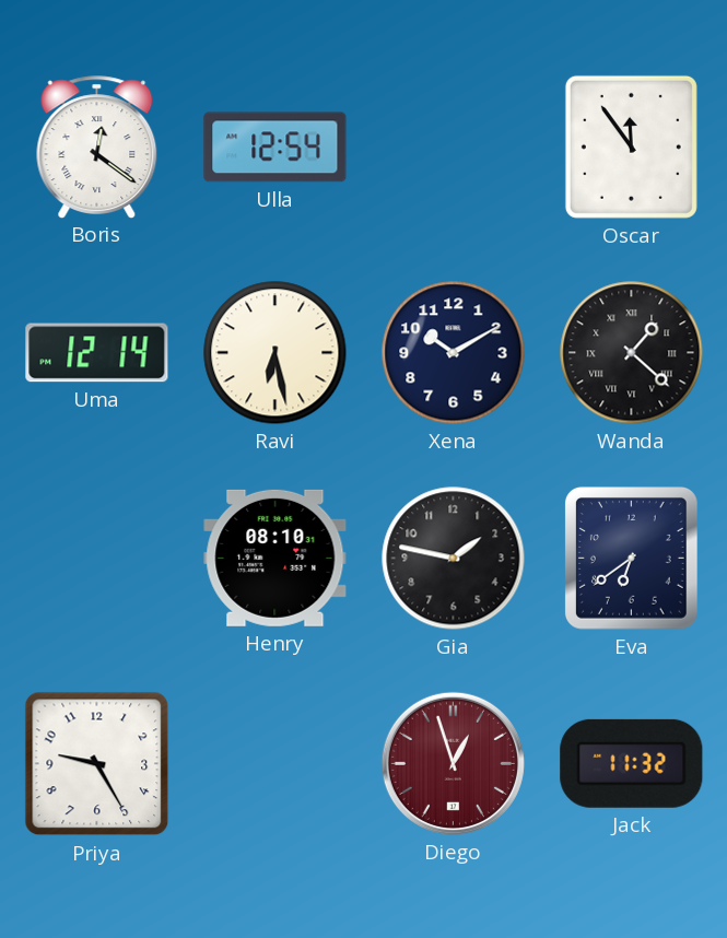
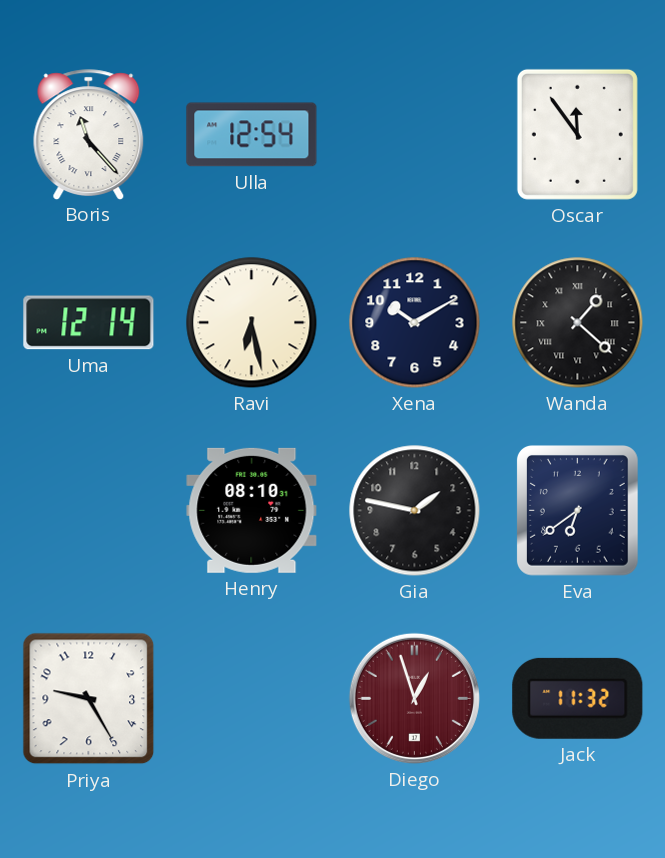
Boris: 12:21 -> 11:23 (89, 134)
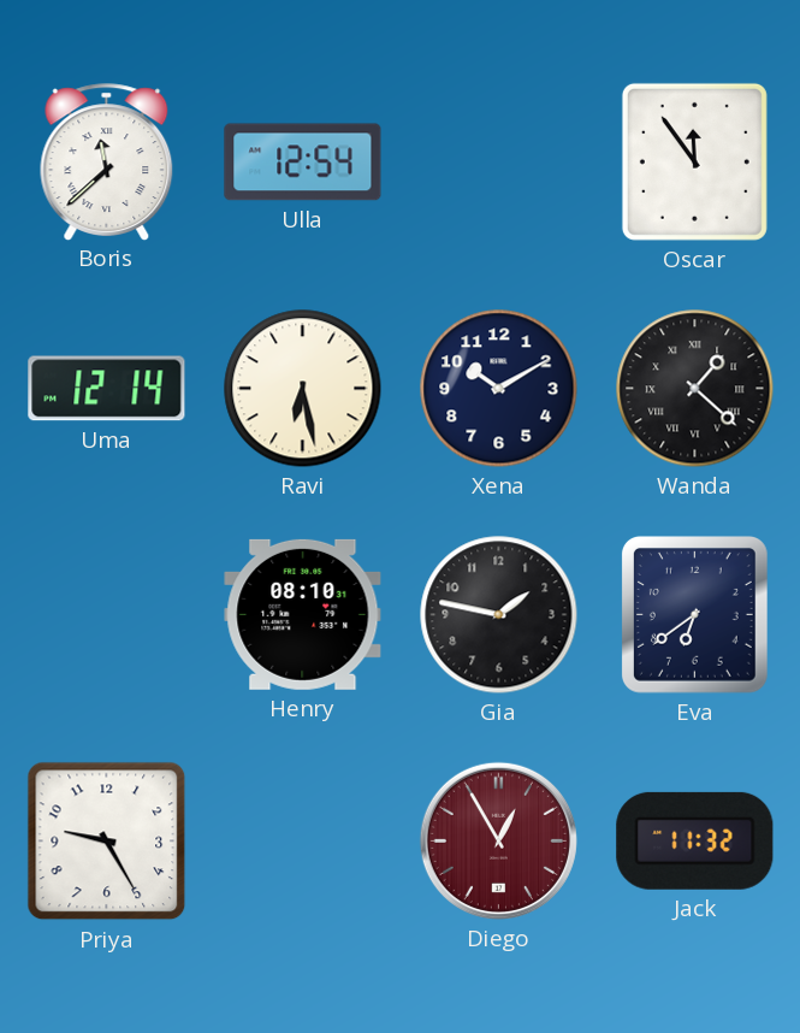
Boris: 11:23 -> 11:38 (107, 161)
Diego: 12:57 -> 12:55 (498, 840)
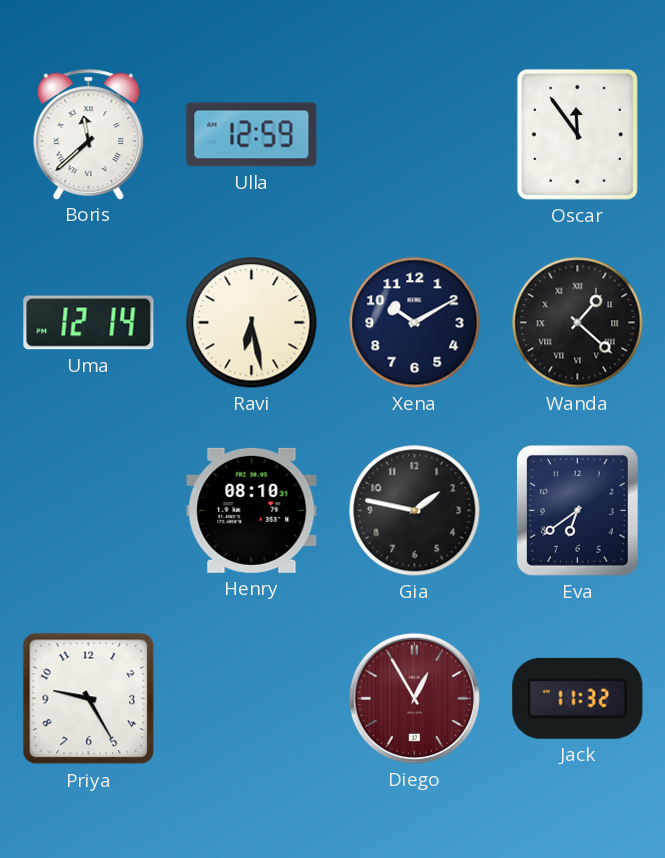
Ulla: 12:54 -> 12:59 (252, 135)
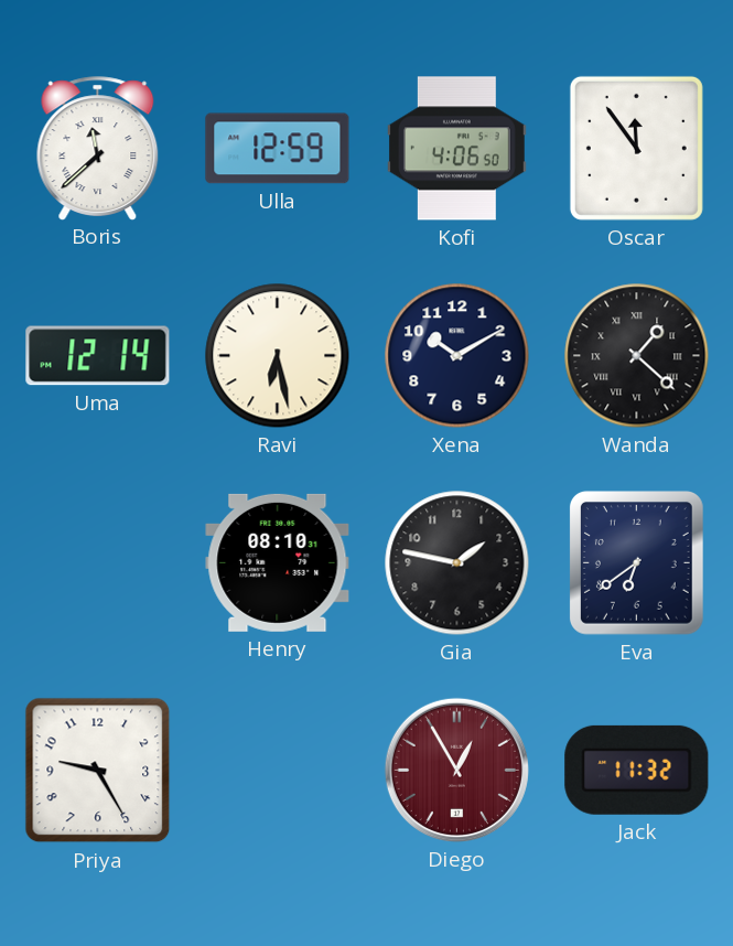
Kofi: none -> 4:06 (457, 149)
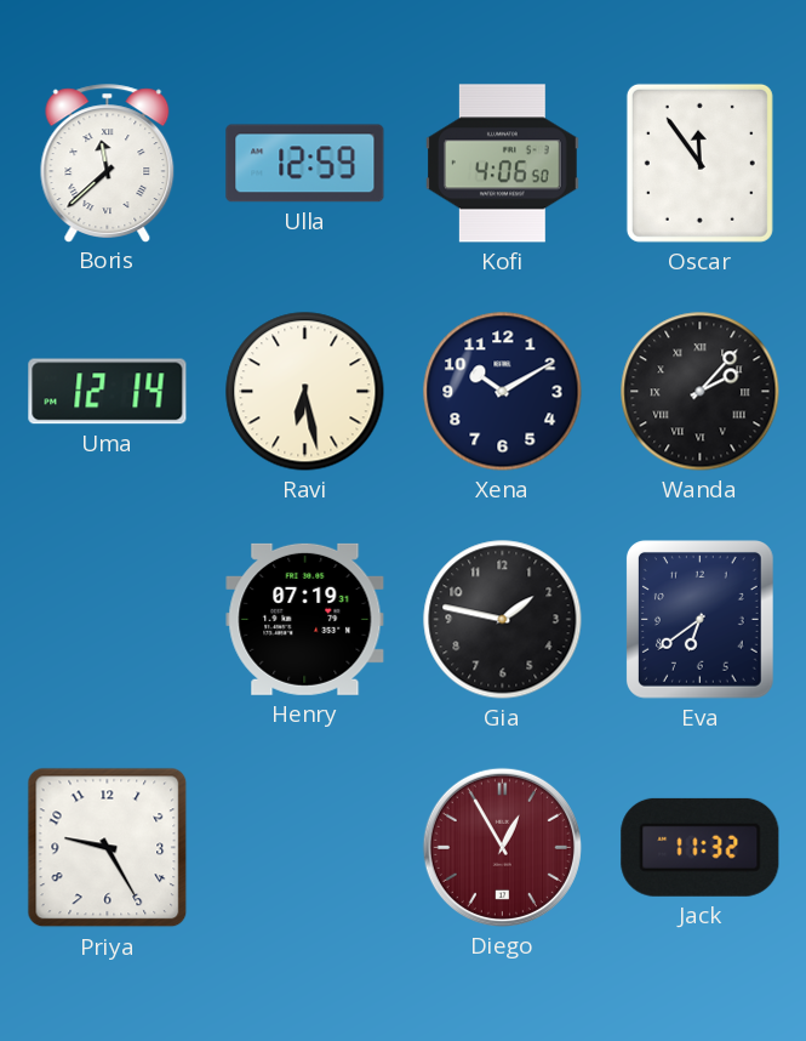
Wanda: 1:22 -> 2:07 (701, 392)
Henry: 08:10 -> 07:19 (305, 619)
